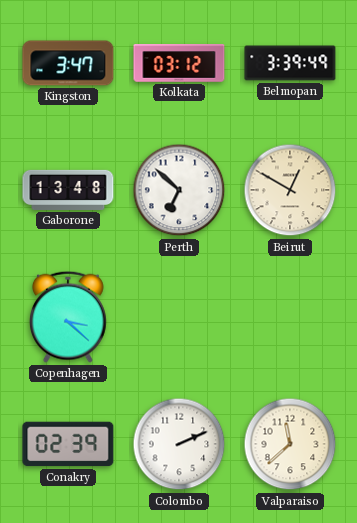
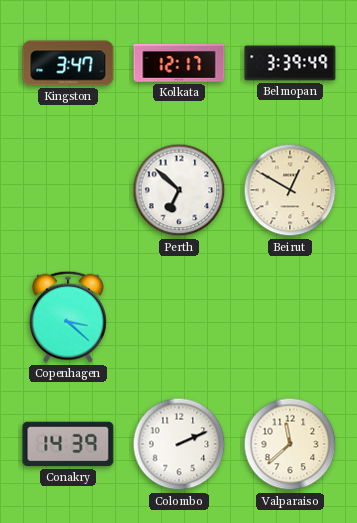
Kolkata: 03:12 -> 12:17 (179, 63)
Gaborone: 13:48 -> none (68, 190)
Conakry: 02:39 -> 14:39 (68, 444)
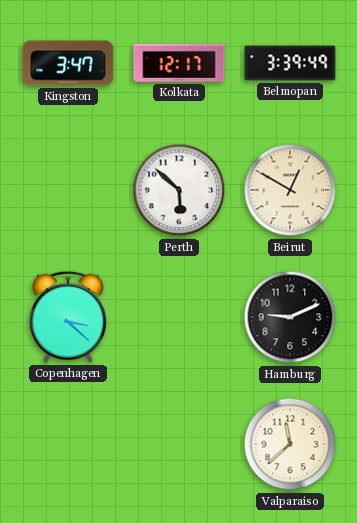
Perth: 6:52 -> 5:52 (179, 190)
Hamburg: none -> 9:11 (290, 317)
Conakry: 14:39 -> none (68, 444)
Colombo: 2:11 -> none (179, 444)
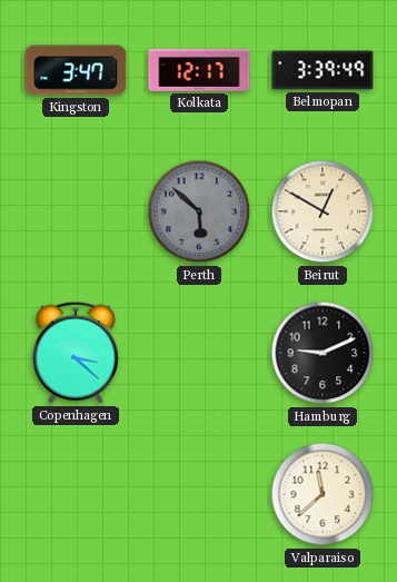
Perth dial: white -> grey (199, 211)
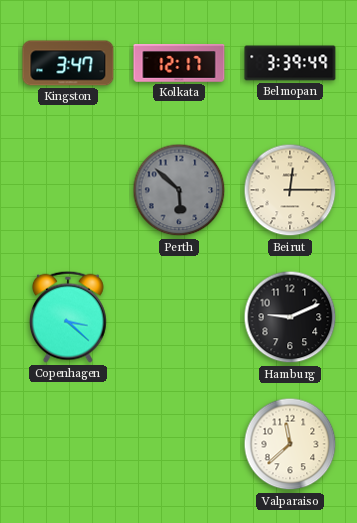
Beirut: 12:50 -> 12:15 (290, 190)
